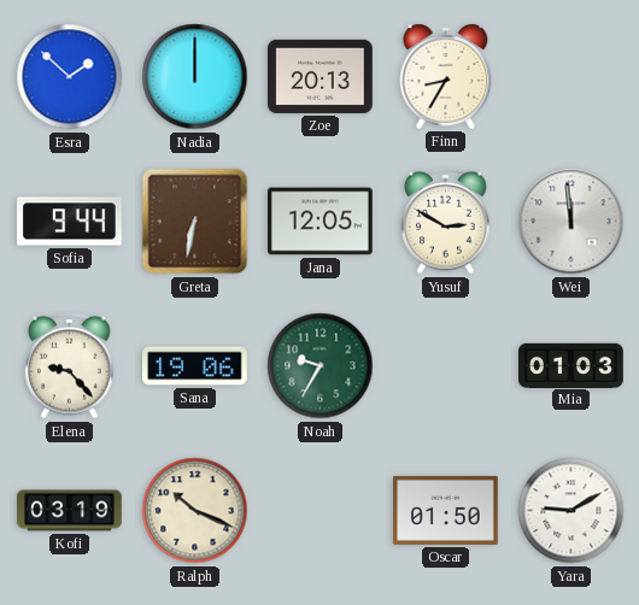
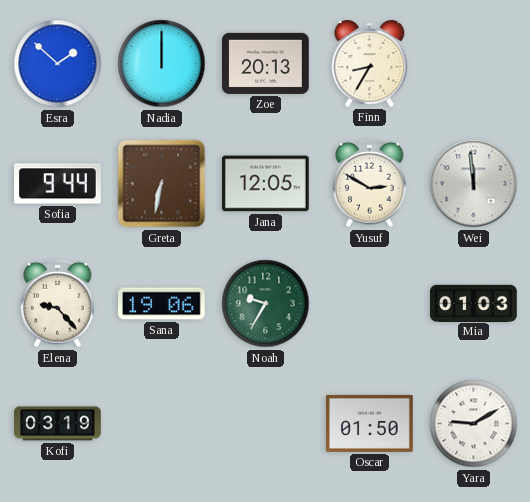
Ralph: 10:19 -> none (195, 511)
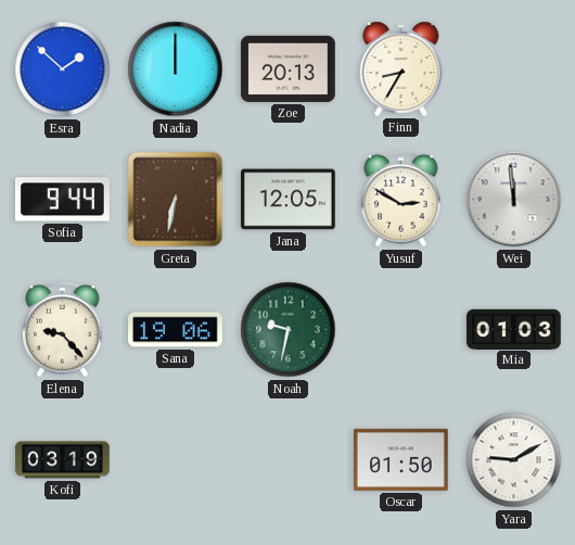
Noah: 9:35 -> 9:32 (289, 330)
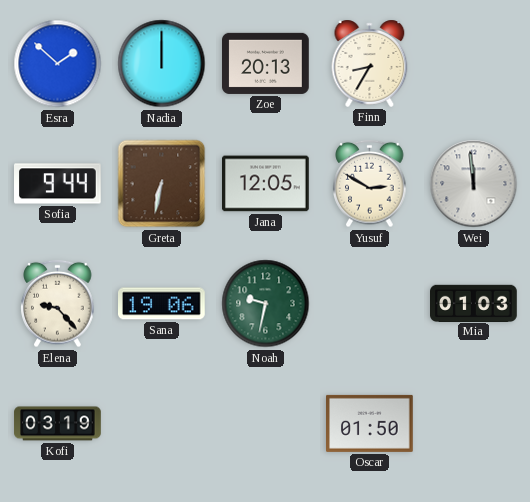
Yara: 9:10 -> none (514, 460)
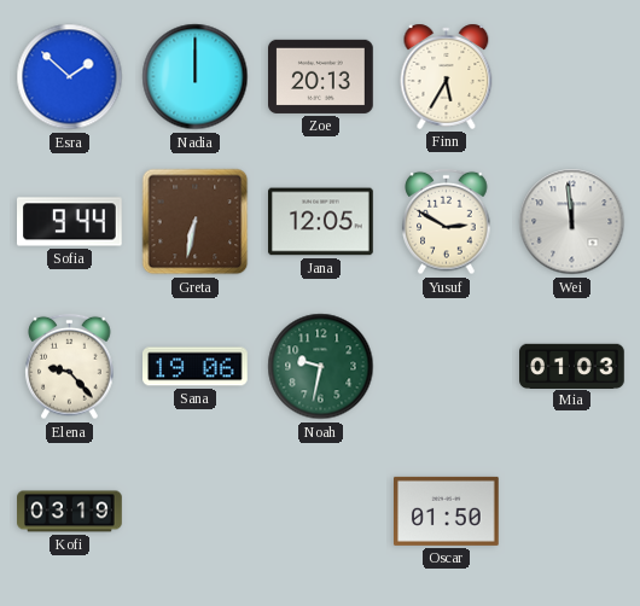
Finn: 8:35 -> 5:35 (447, 76)
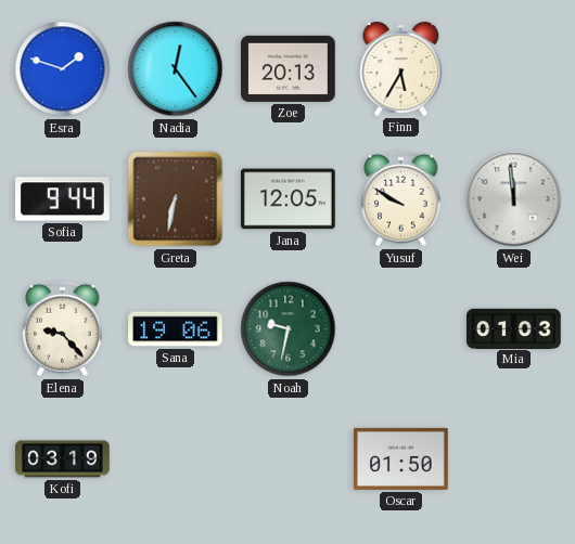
Esra: 1:52 -> 1:48 (63, 69)
Nadia: 12:00 -> 12:24 (176, 69)
Yusuf: 2:50 -> 9:50 (401, 199)
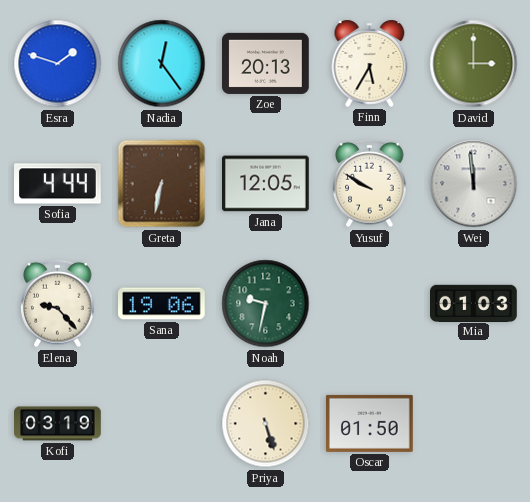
David: none -> 3:00 (474, 64)
Sofia: 9:44 -> 4:44 (58, 184)
Priya: none -> 5:27 (266, 424)
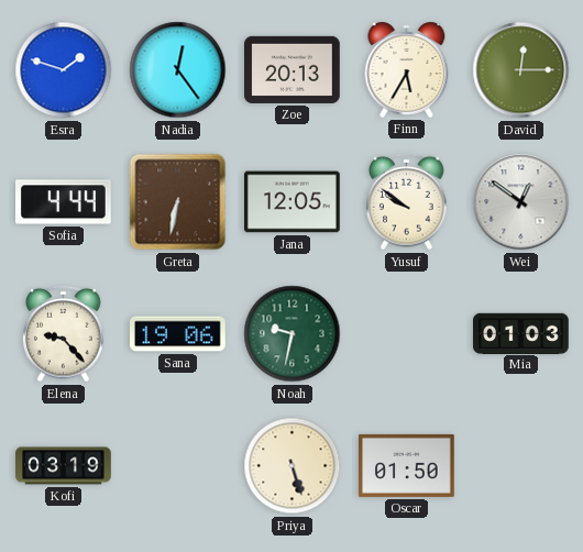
David: 3:00 -> 12:15 (521, 70)
Yusuf: 9:50 -> 9:51 (407, 202)
Wei: 11:59 -> 12:51 (521, 202)
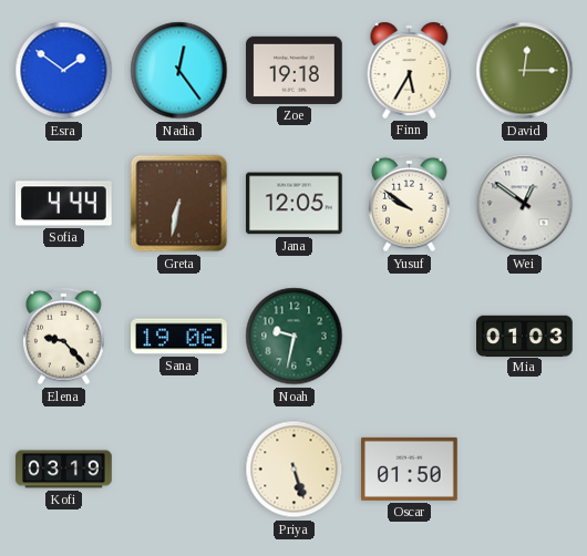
Esra: 1:48 -> 1:51 (64, 71)
Zoe: 20:13 -> 19:18 (295, 70)
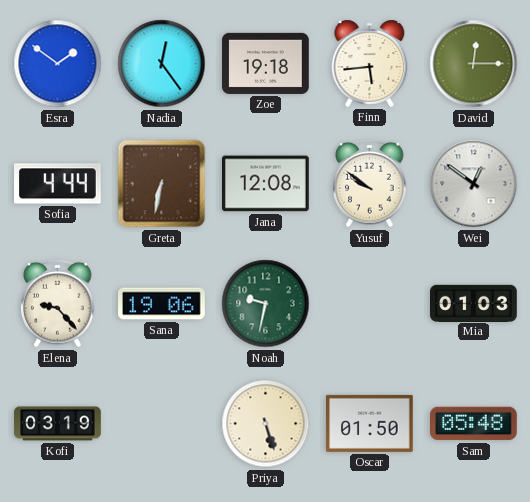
Finn: 5:35 -> 5:44 (370, 63)
Jana: 12:05 -> 12:08 (266, 184)
Sam: none -> 05:48 (474, 424)
